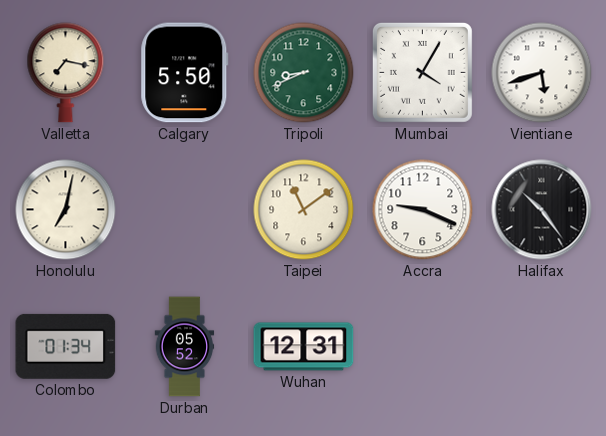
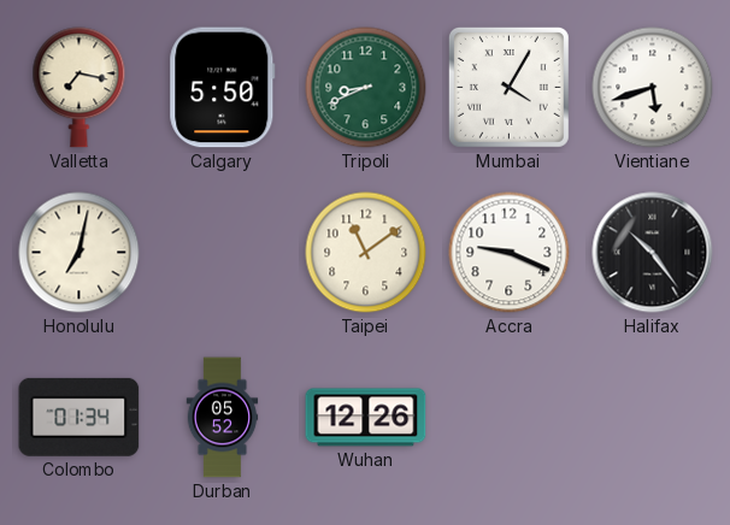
Wuhan: 12:31 -> 12:26 (366, 418)
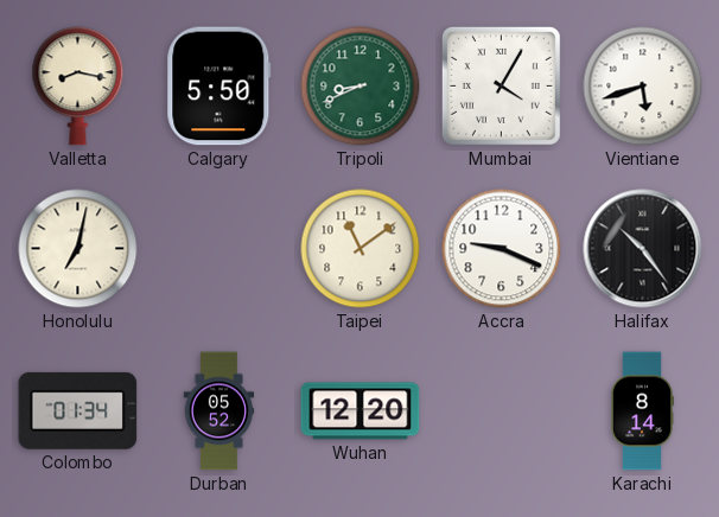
Valletta: 7:17 -> 8:17 (78, 87)
Wuhan: 12:26 -> 12:20 (361, 411)
Karachi: none -> 8:14 (641, 411)
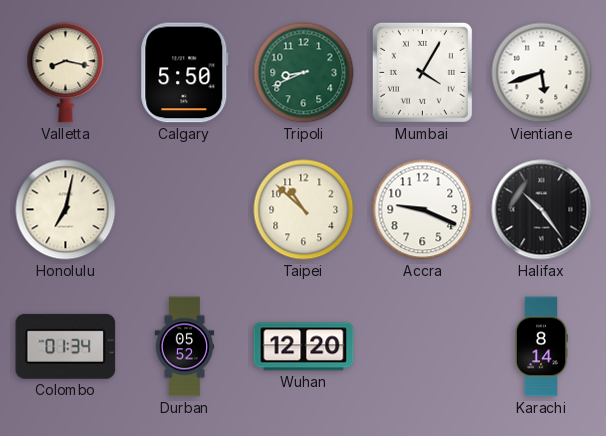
Taipei: 11:09 -> 10:52 (304, 210)
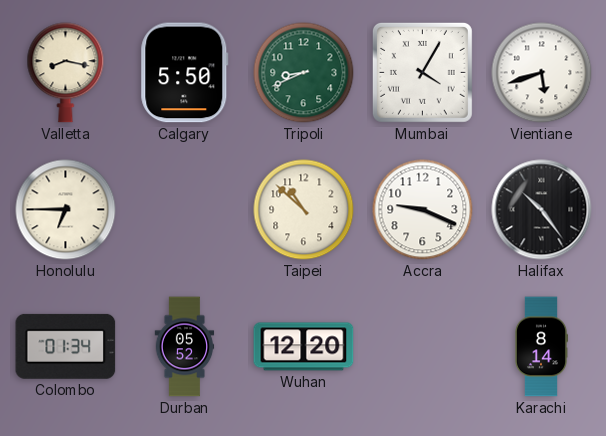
Honolulu: 7:02 -> 6:45 (66, 210)
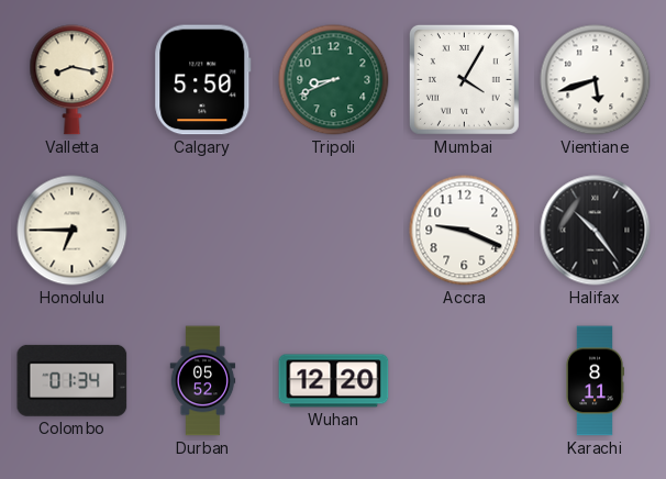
Taipei: 10:52 -> none (304, 210)
Karachi: 8:14 -> 8:11 (593, 381)
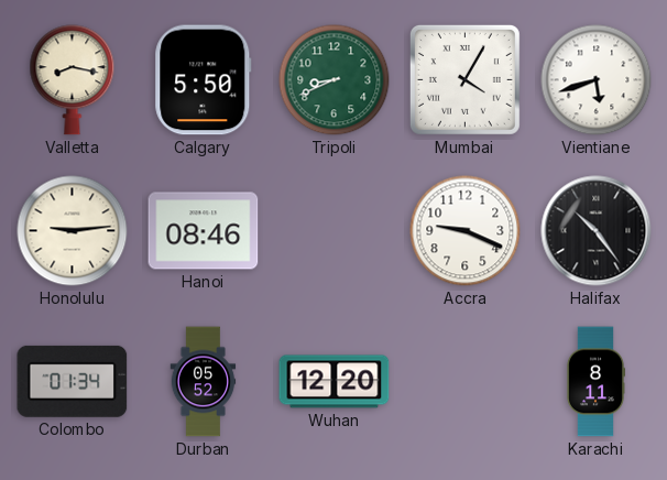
Honolulu: 6:45 -> 9:14 (73, 231)
Hanoi: none -> 08:46 (204, 231)
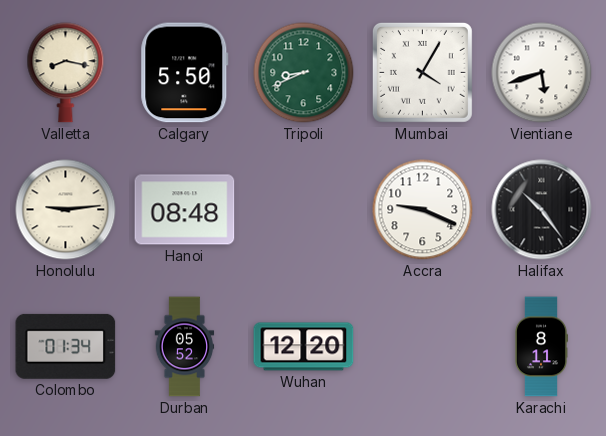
Hanoi: 08:46 -> 08:48 (185, 210)
